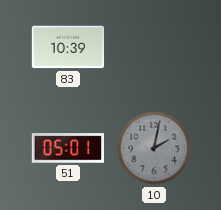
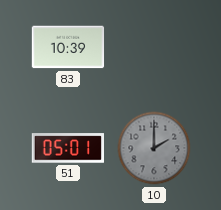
10: 2:02 -> 2:00 (154, 148)
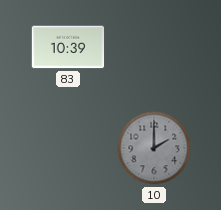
51: 05:01 -> none (68, 148)
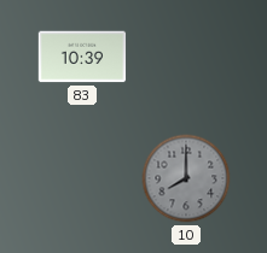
10: 2:00 -> 8:00 (186, 178)
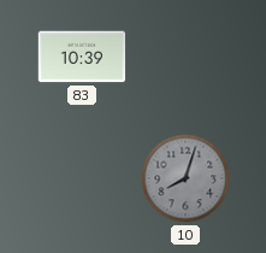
10: 8:00 -> 8:03 (185, 178)
